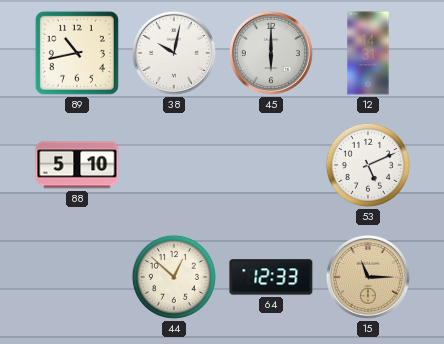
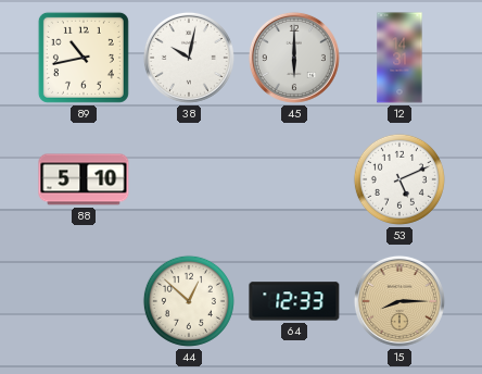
15: 11:15 -> 8:15 (399, 301)
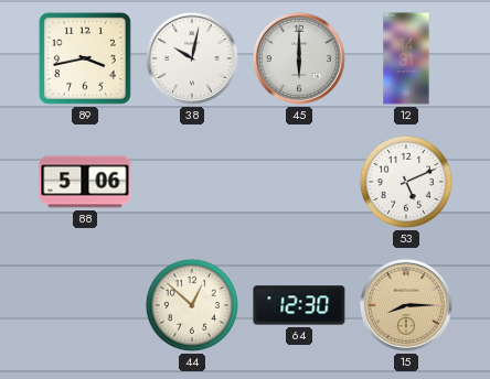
89: 10:43 -> 3:43 (85, 58)
88: 5:10 -> 5:06 (85, 182)
64: 12:33 -> 12:30 (299, 305)
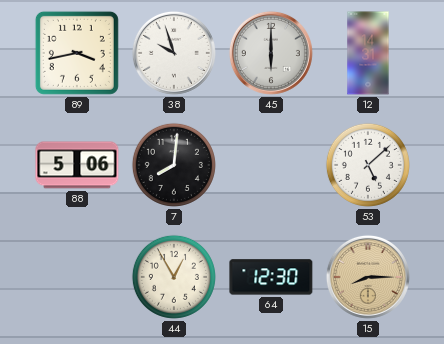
38: 10:02 -> 9:57 (174, 53)
7: none -> 8:01 (174, 165)
53: 5:11 -> 5:08 (368, 165)
44: 12:52 -> 12:55 (174, 277)
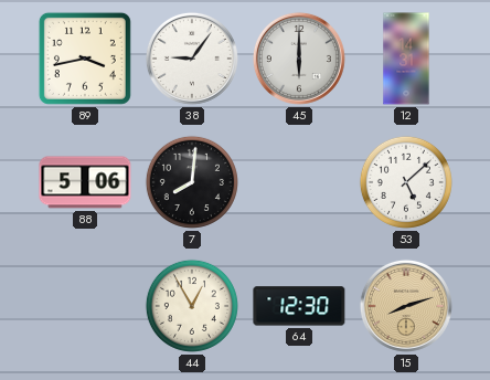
38: 9:57 -> 9:06 (192, 59)
15: 8:15 -> 8:12 (406, 306)
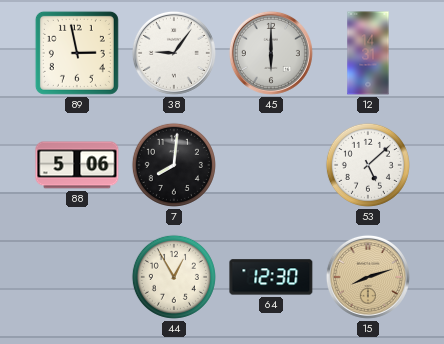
89: 3:43 -> 2:58 (77, 53)
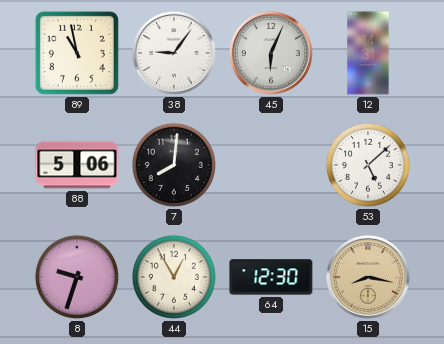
89: 2:58 -> 10:58 (77, 53)
45: 6:00 -> 6:04 (271, 53)
8: none -> 9:33 (77, 277)
15: 8:12 -> 8:17 (368, 277)
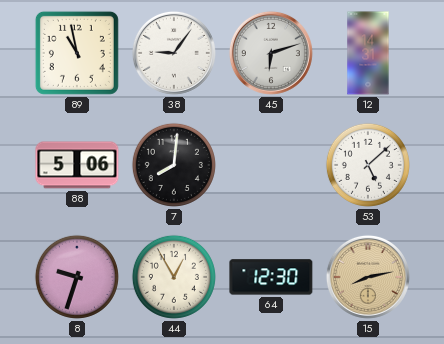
45: 6:04 -> 6:12 (271, 53)
15: 8:17 -> 8:13 (368, 277)
